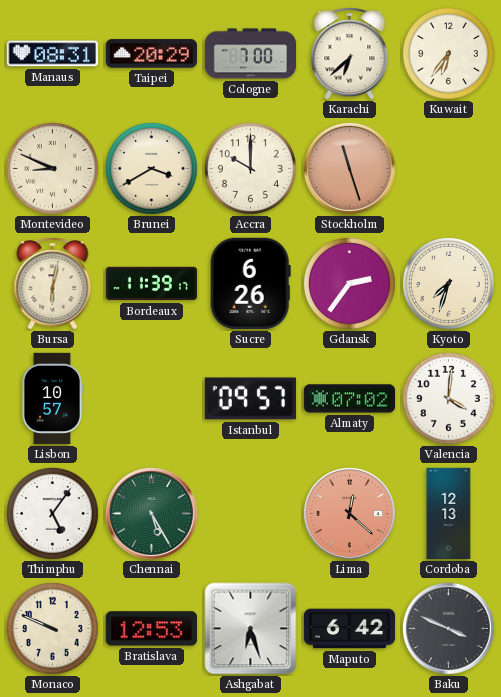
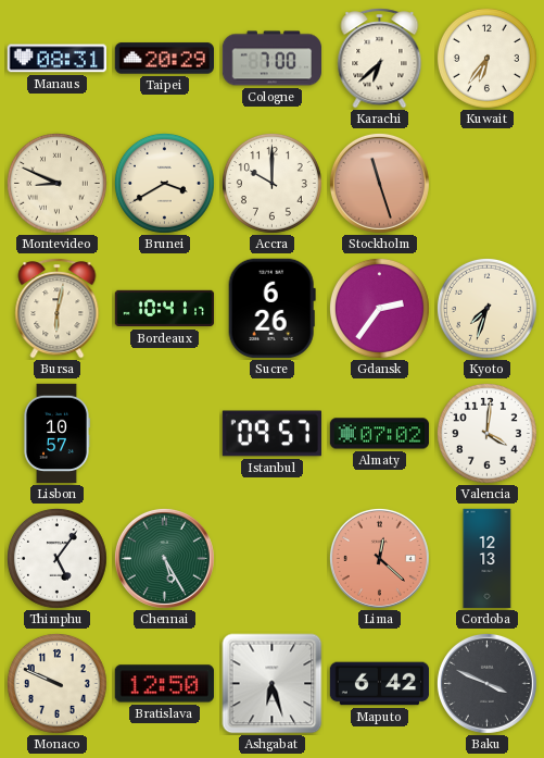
Bordeaux: 11:39 -> 10:41 (165, 309)
Bratislava: 12:53 -> 12:50 (164, 684)
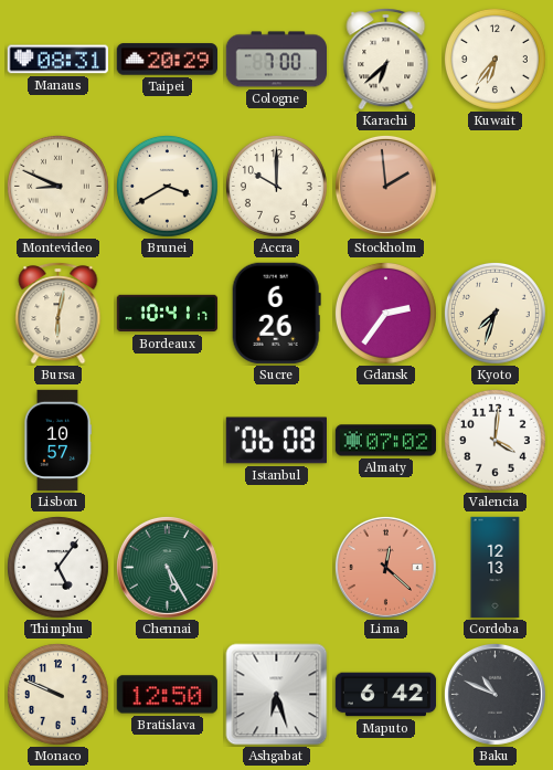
Stockholm: 11:27 -> 1:59 (385, 186)
Istanbul: 09:57 -> 06:08 (276, 441)
Baku: 3:49 -> 10:49 (494, 694)
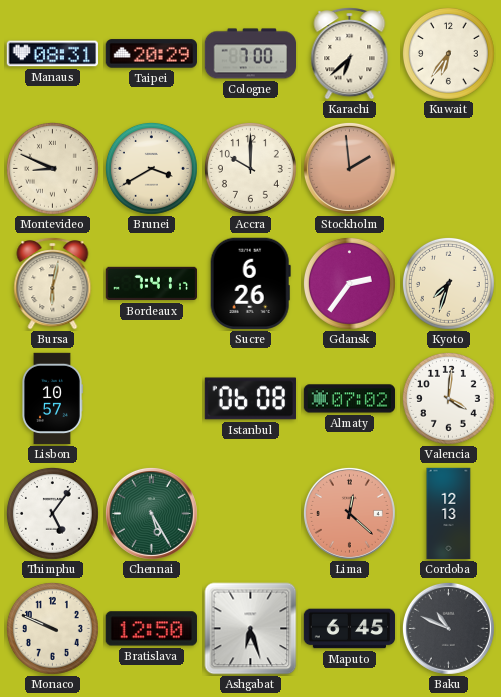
Bordeaux: 10:41 -> 7:41 (152, 284)
Maputo: 6:42 -> 6:45 (350, 629)
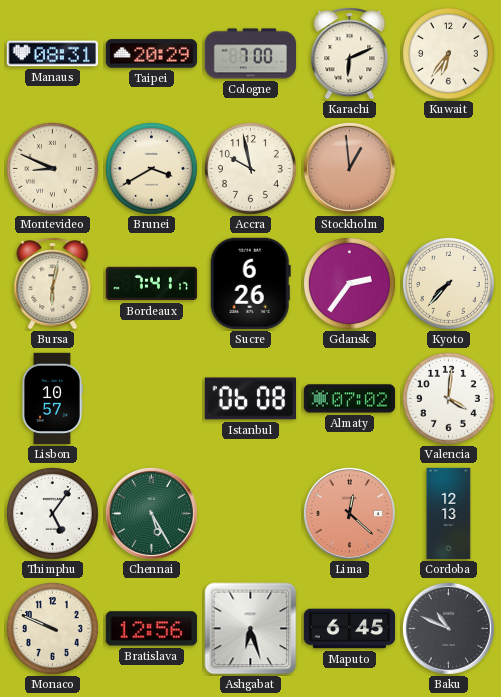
Karachi: 6:38 -> 6:11 (350, 54)
Accra: 10:00 -> 9:58 (250, 168)
Stockholm: 1:59 -> 12:59 (349, 168)
Kyoto: 7:33 -> 7:37 (448, 283)
Bratislava: 12:50 -> 12:56 (151, 629)
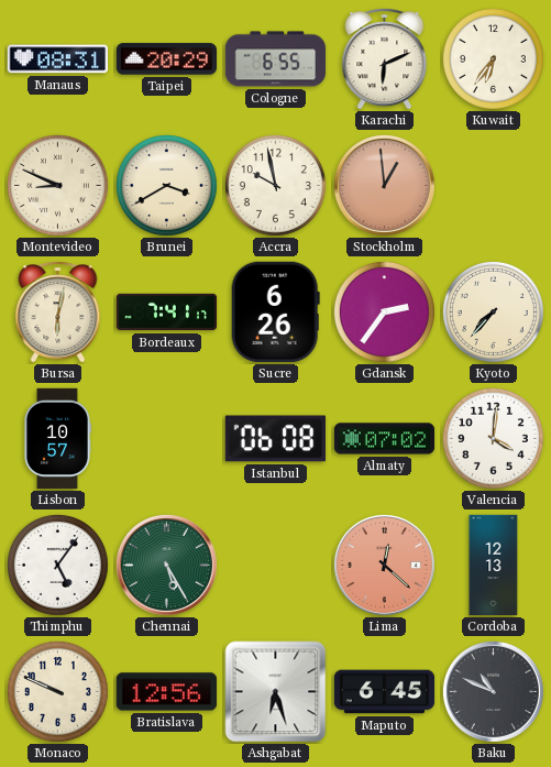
Cologne: 7:00 -> 6:55 (276, 59)
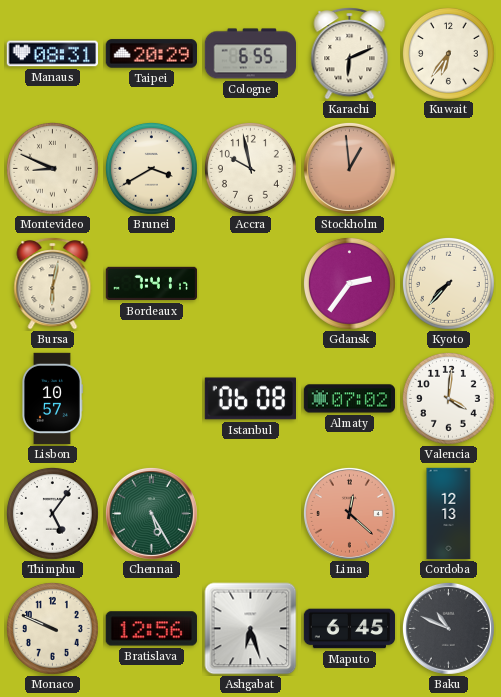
Sucre: 6:26 -> none (275, 311)
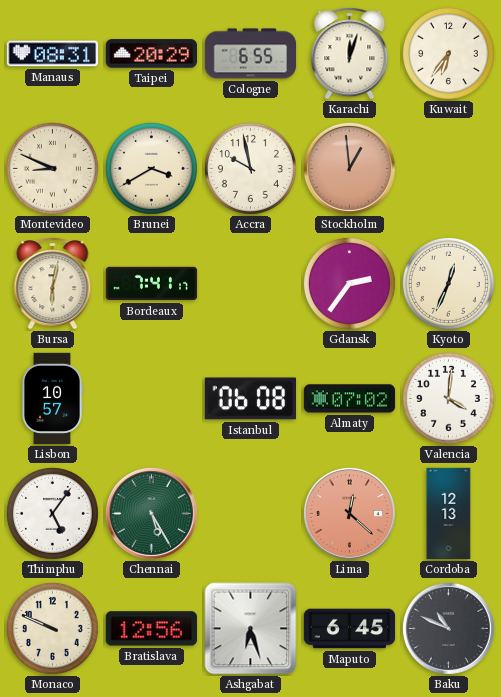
Karachi: 6:11 -> 12:03 (350, 54)
Kyoto: 7:37 -> 12:34 (448, 283)
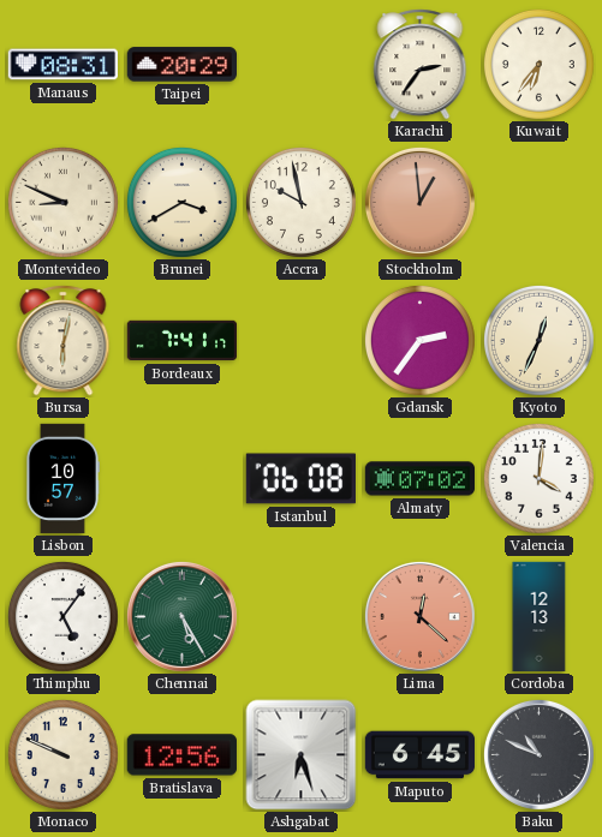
Cologne: 6:55 -> none (251, 54)
Karachi: 12:03 -> 2:36 (421, 65)
